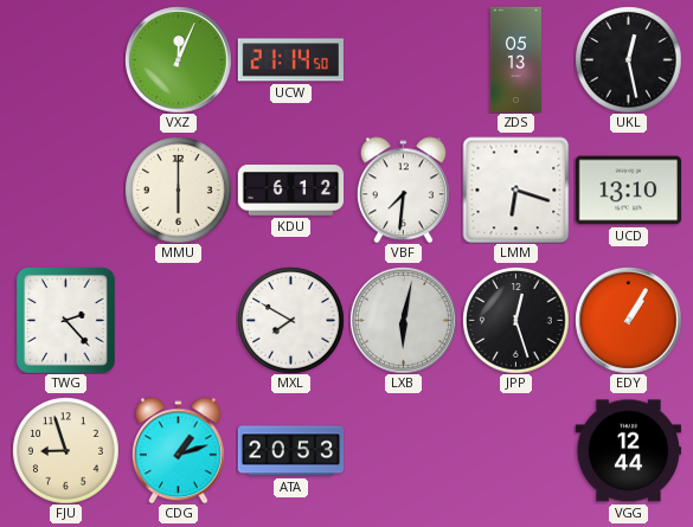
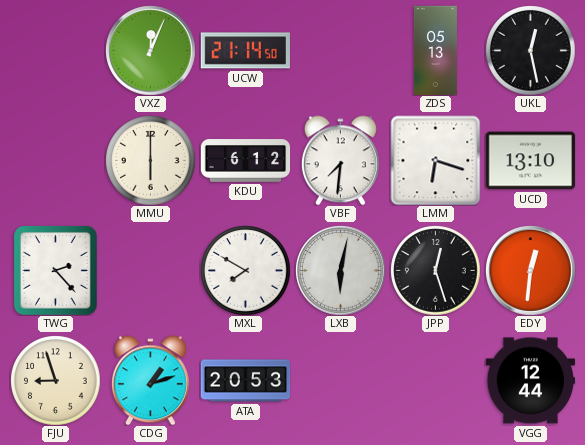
EDY: 1:05 -> 12:31 (531, 271)
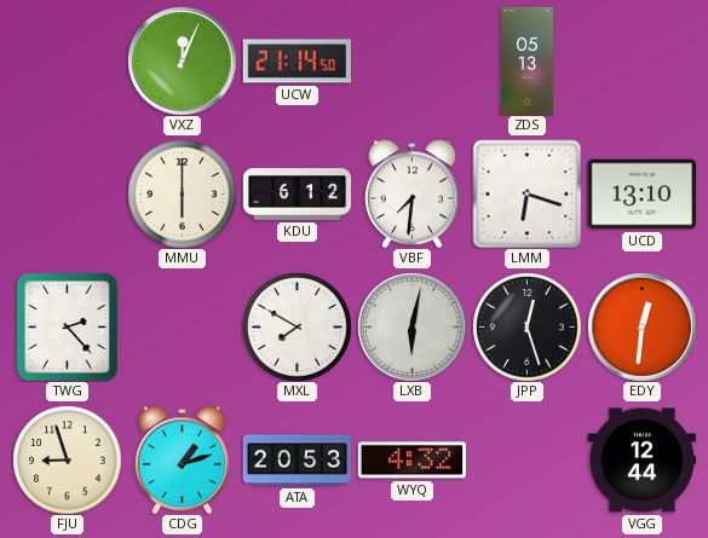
UKL: 12:28 -> none (530, 50)
WYQ: none -> 4:32 (411, 461)
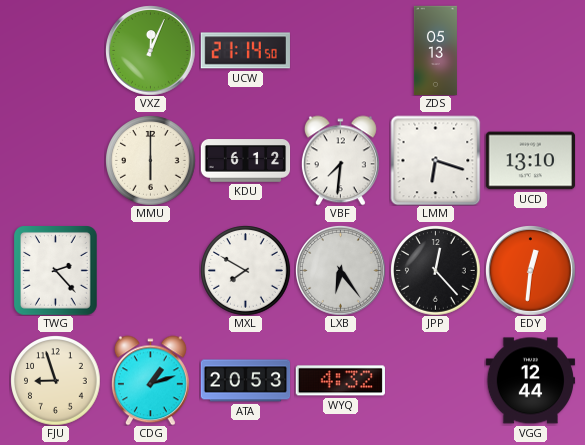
LXB: 6:02 -> 6:24 (341, 271)
JPP: 12:27 -> 12:23 (435, 270)
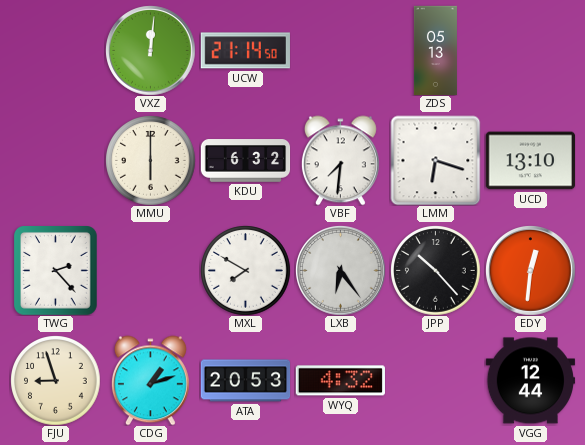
VXZ: 12:04 -> 12:01 (151, 51)
KDU: 6:12 -> 6:32 (245, 161)
JPP: 12:23 -> 10:23 (435, 270)
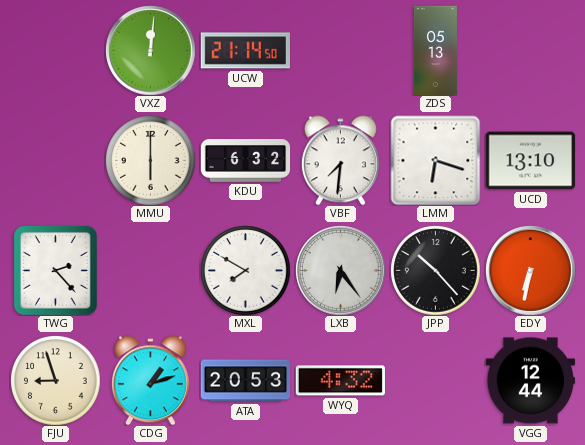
EDY: 12:31 -> 6:32 (531, 271)
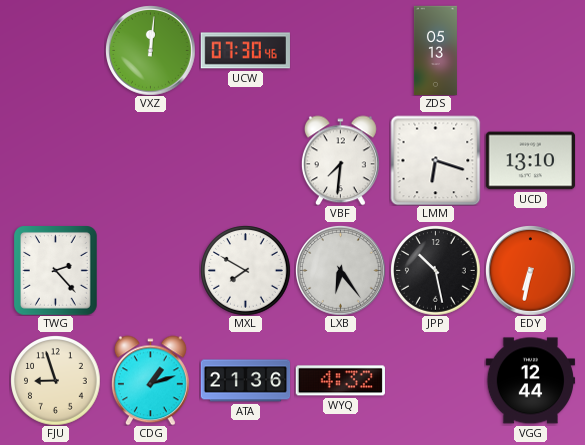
UCW: 21:14 -> 07:30 (245, 51)
MMU: 6:00 -> none (150, 160)
KDU: 6:32 -> none (245, 161)
JPP: 10:23 -> 10:28 (435, 270)
ATA: 20:53 -> 21:36 (245, 381)
